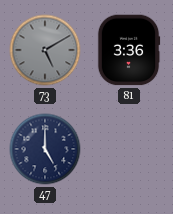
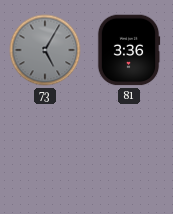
73: 5:10 -> 5:05 (45, 50)
47: 5:00 -> none (45, 149)
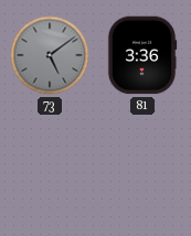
73: 5:05 -> 5:09 (50, 55)
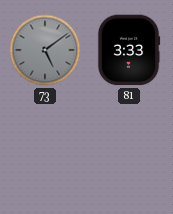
81: 3:36 -> 3:33 (129, 50)
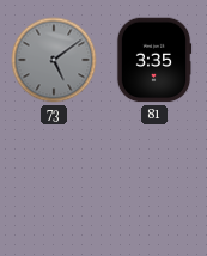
81: 3:33 -> 3:35 (154, 60)
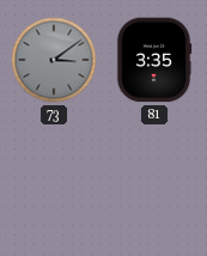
73: 5:09 -> 3:09 (54, 60)
